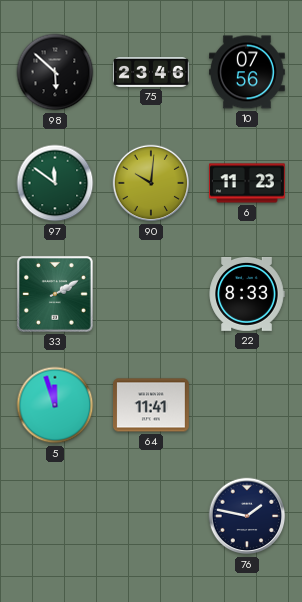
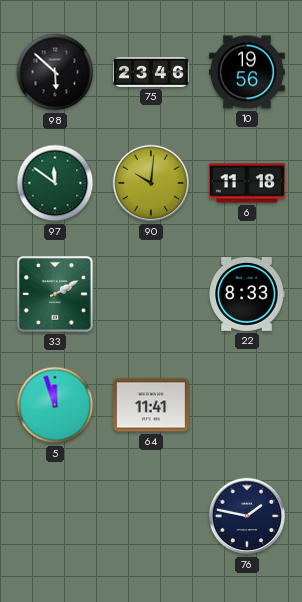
10: 07:56 -> 19:56 (248, 72)
6: 11:23 -> 11:18 (248, 183)
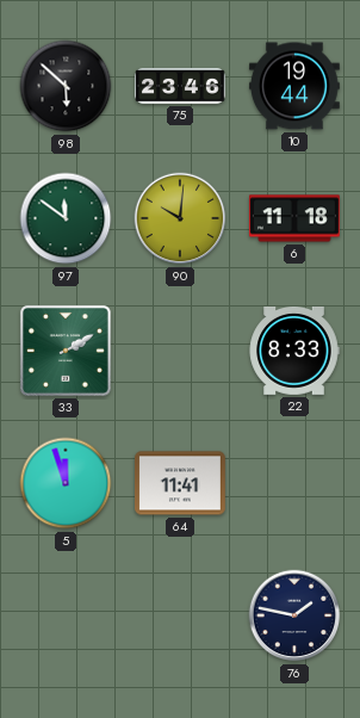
10: 19:56 -> 19:44 (296, 86)
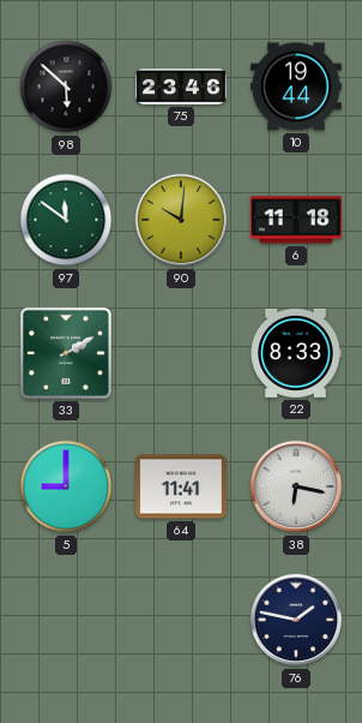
5: 11:57 -> 9:00 (66, 486)
38: none -> 6:17 (296, 486)
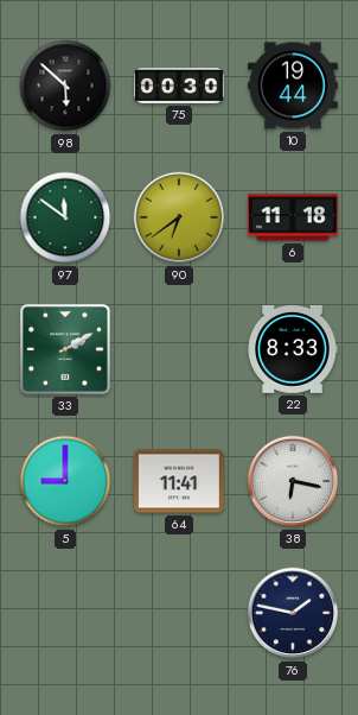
75: 23:46 -> 00:30 (180, 87)
90: 10:01 -> 6:39 (179, 217)
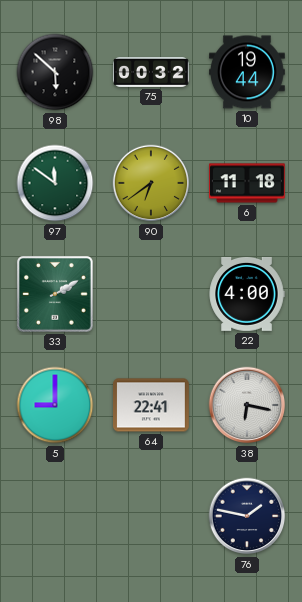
75: 00:30 -> 00:32 (152, 73)
22: 8:33 -> 4:00 (247, 294)
64: 11:41 -> 22:41 (152, 405)
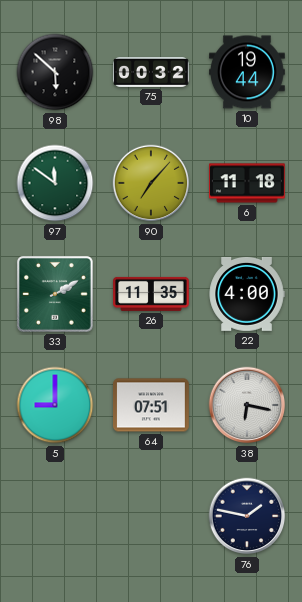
90: 6:39 -> 7:07 (151, 183)
26: none -> 11:35 (152, 294)
64: 22:41 -> 07:51 (152, 405)
